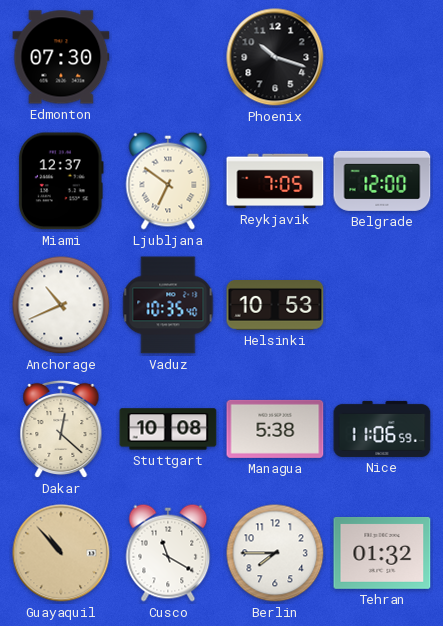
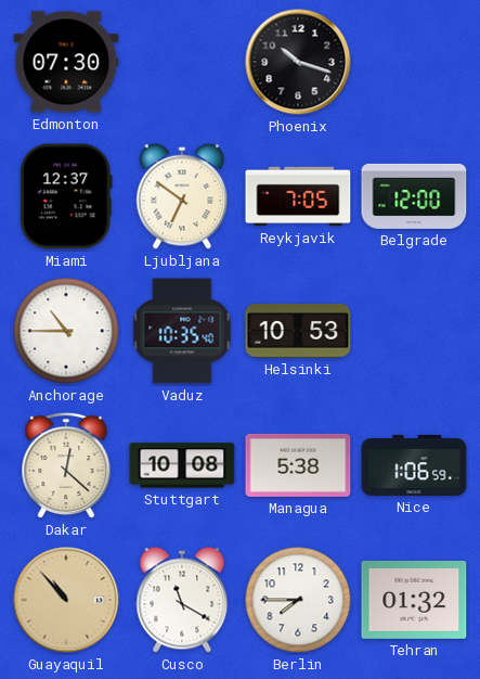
Anchorage: 10:41 -> 10:45 (66, 331)
Nice: 11:06 -> 1:06 (414, 465)
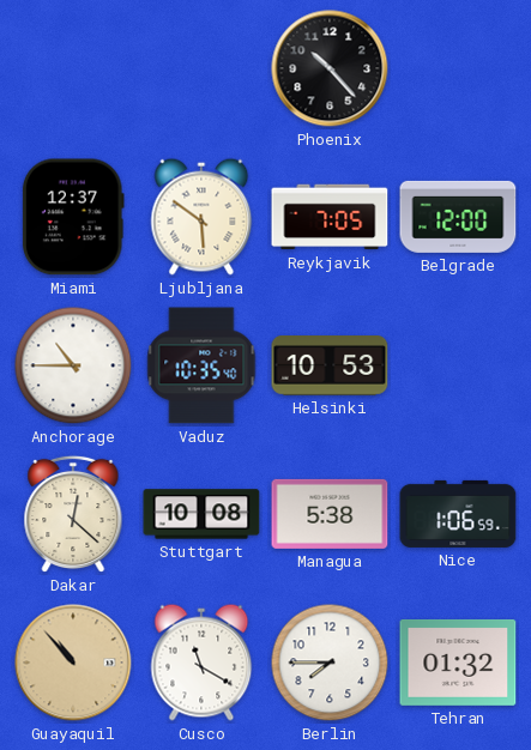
Edmonton: 07:30 -> none (66, 62)
Phoenix: 10:18 -> 10:23 (330, 68)
Ljubljana: 6:51 -> 5:51 (201, 217)
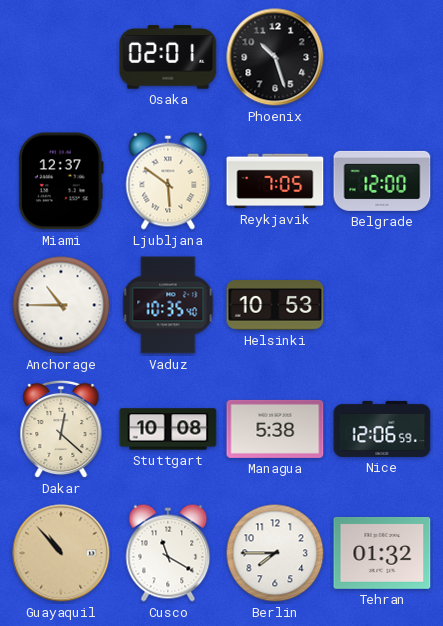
Osaka: none -> 02:01 (168, 57)
Phoenix: 10:23 -> 10:27 (275, 57)
Nice: 1:06 -> 12:06 (382, 429)
